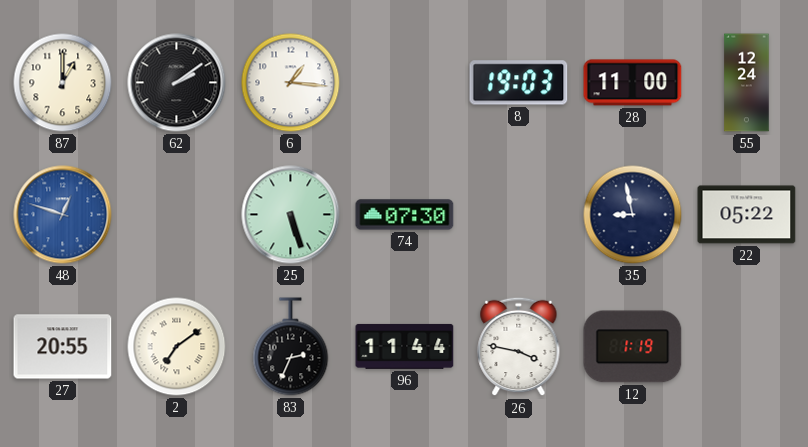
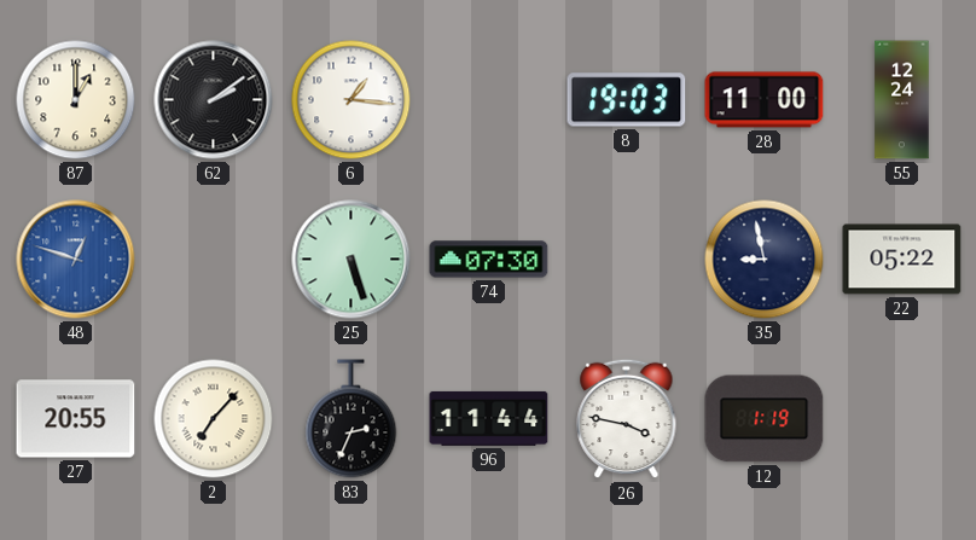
2: 7:09 -> 7:07 (214, 419)
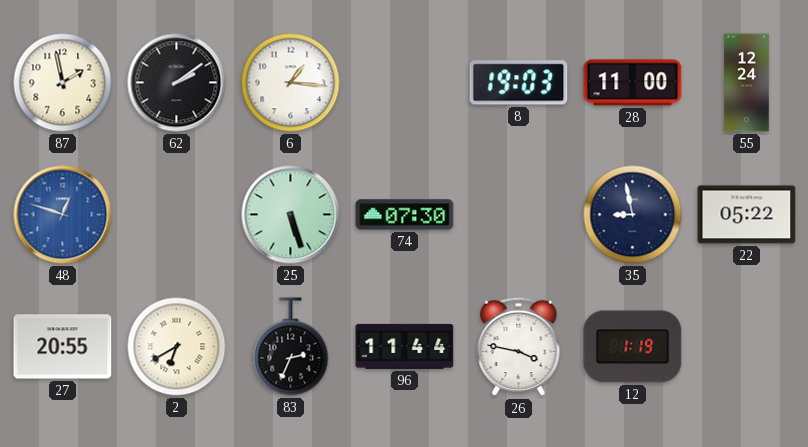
87: 1:00 -> 1:58 (63, 83)
2: 7:07 -> 6:40 (177, 347)
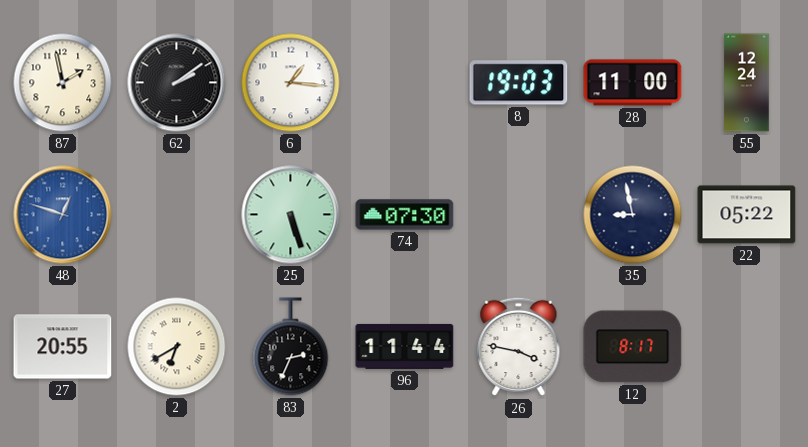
12: 1:19 -> 8:17 (633, 347)
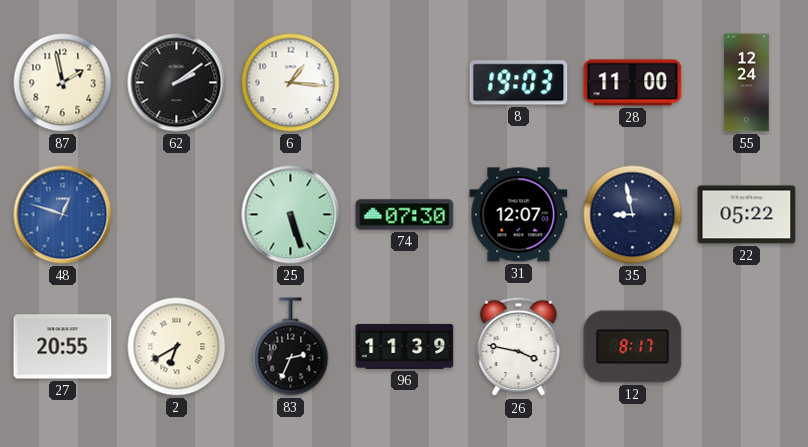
31: none -> 12:07 (519, 215)
96: 11:44 -> 11:39 (405, 346)
